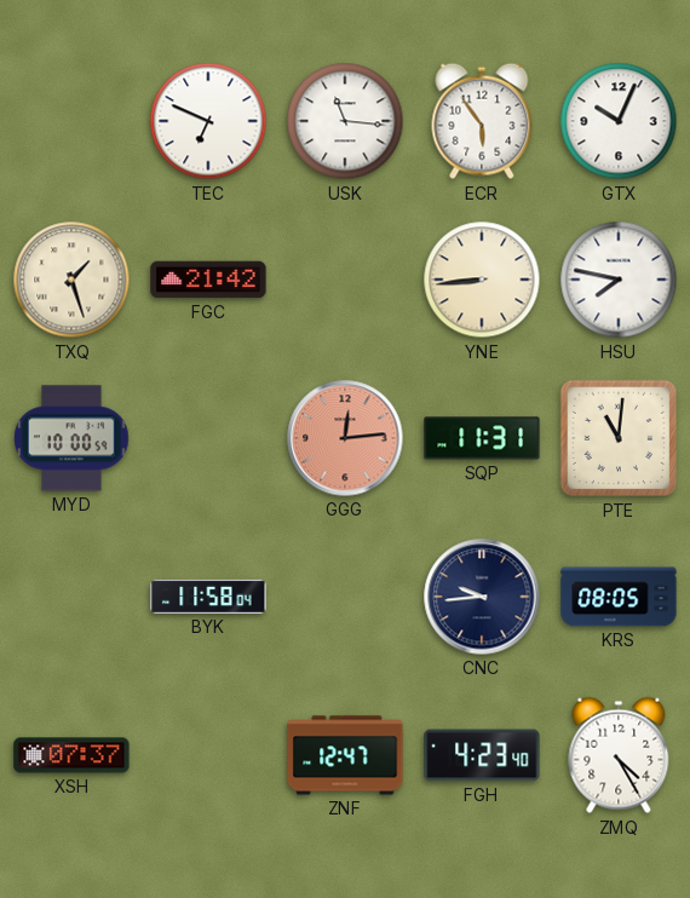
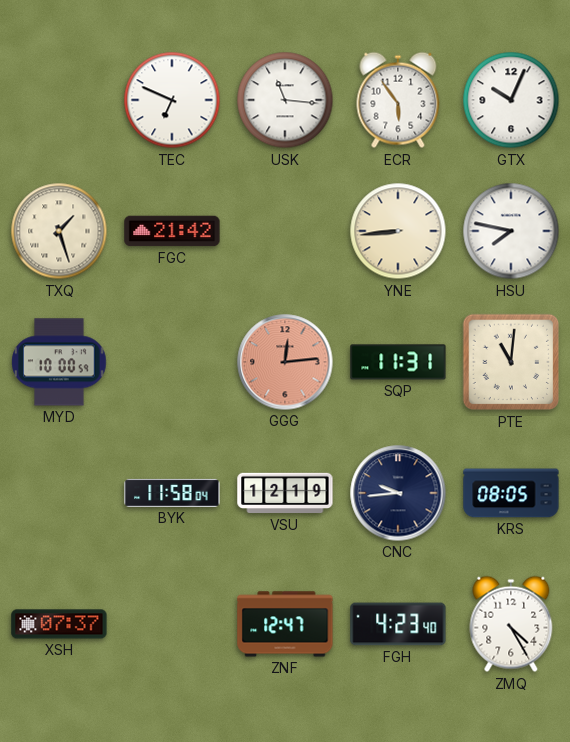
VSU: none -> 12:19 (285, 493)
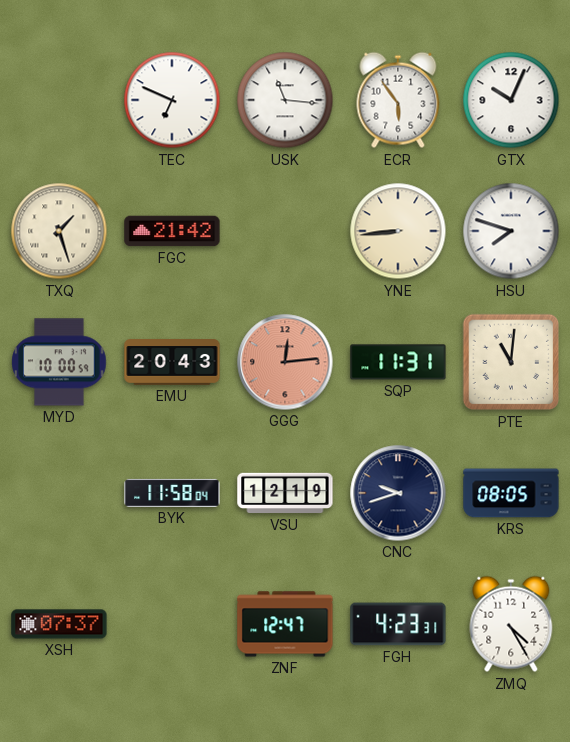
HSU: 7:47 -> 7:48 (511, 231)
EMU: none -> 20:43 (172, 363)
CNC: 9:44 -> 9:42 (398, 493)
FGH: 4:23:40 -> 4:23:31 (398, 624)
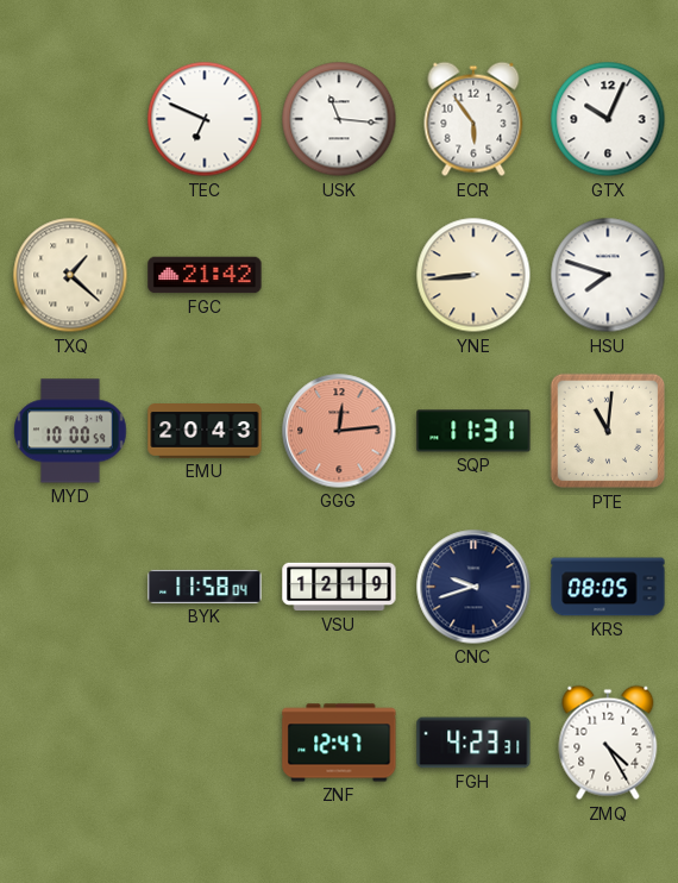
TXQ: 1:27 -> 1:22 (70, 275)
XSH: 07:37 -> none (59, 624)
